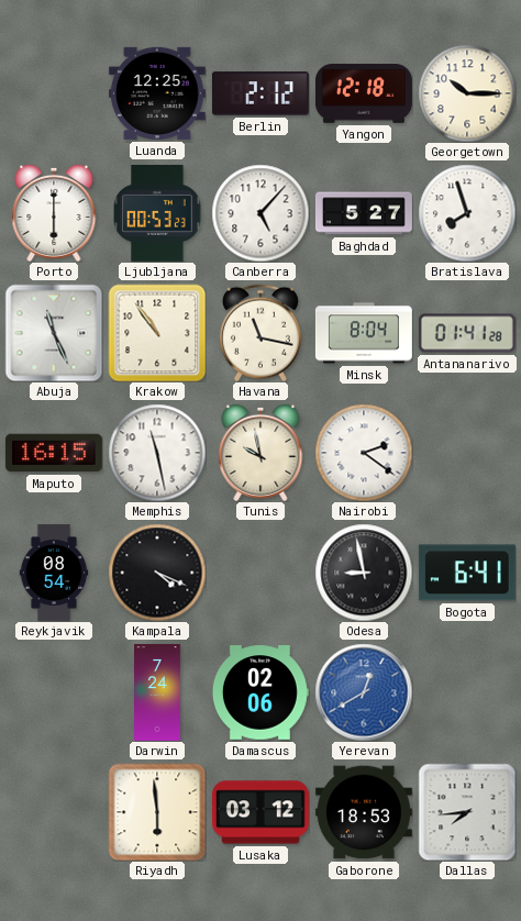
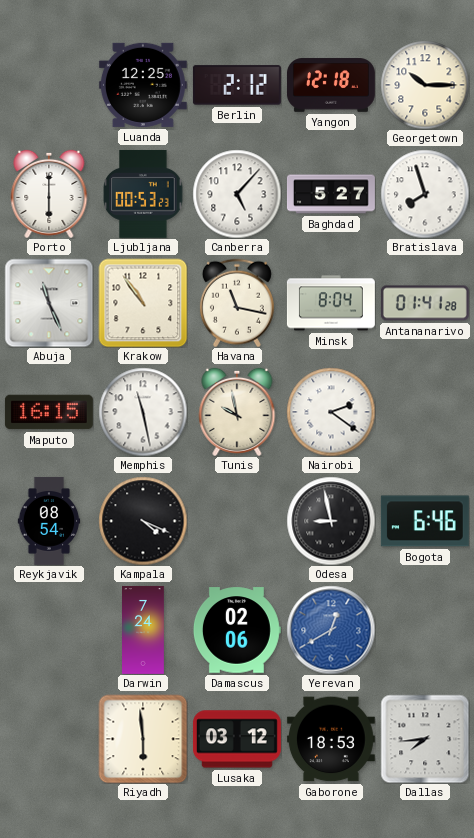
Bogota: 6:41 -> 6:46 (425, 521)
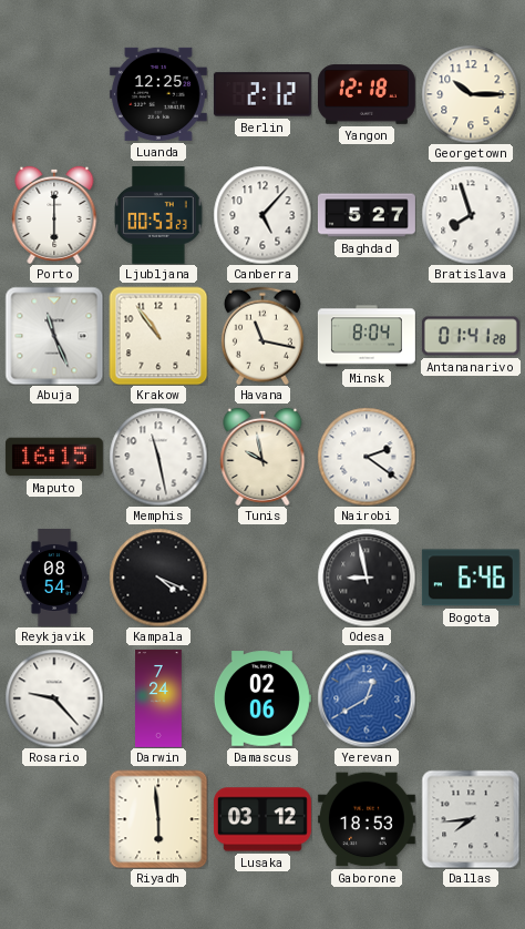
Rosario: none -> 9:23 (54, 698)
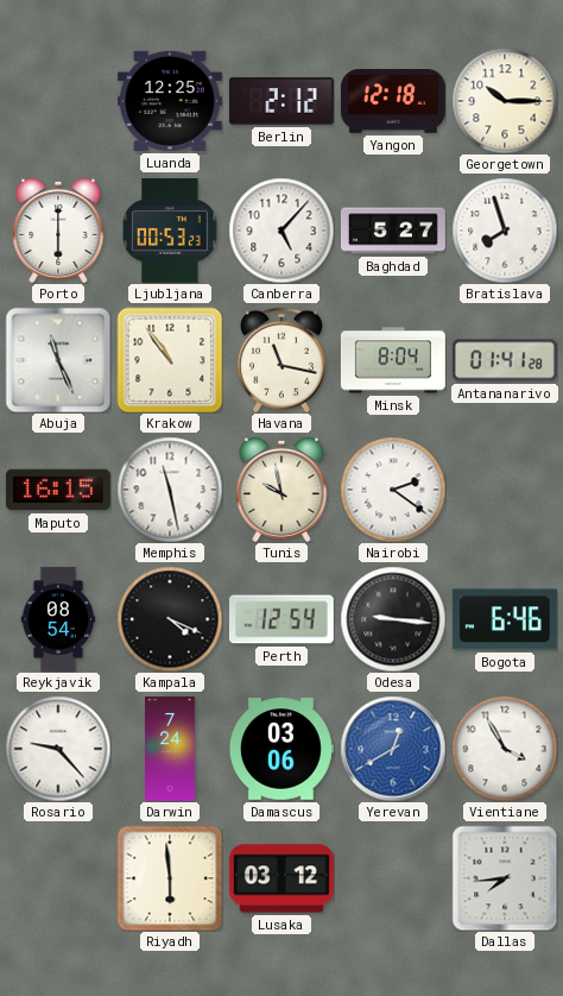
Perth: none -> 12:54 (281, 619)
Odesa: 8:58 -> 9:16 (393, 619)
Damascus: 02:06 -> 03:06 (281, 749)
Vientiane: none -> 3:55 (505, 749)
Gaborone: 18:53 -> none (367, 819)
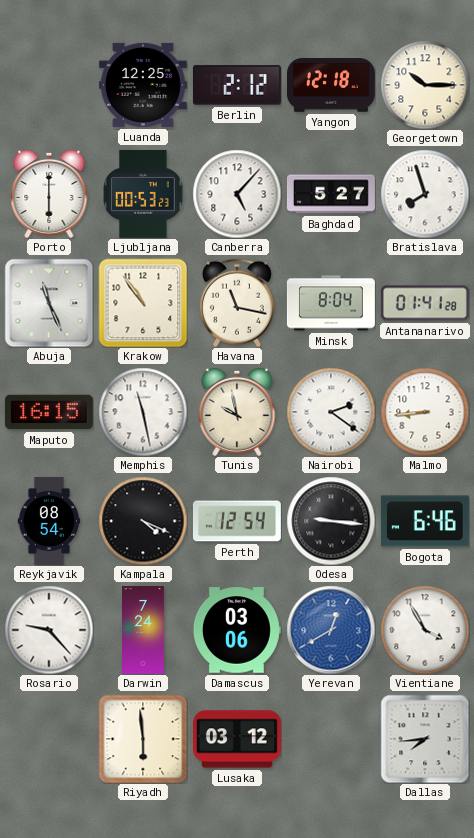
Malmo: none -> 8:44 (425, 412)
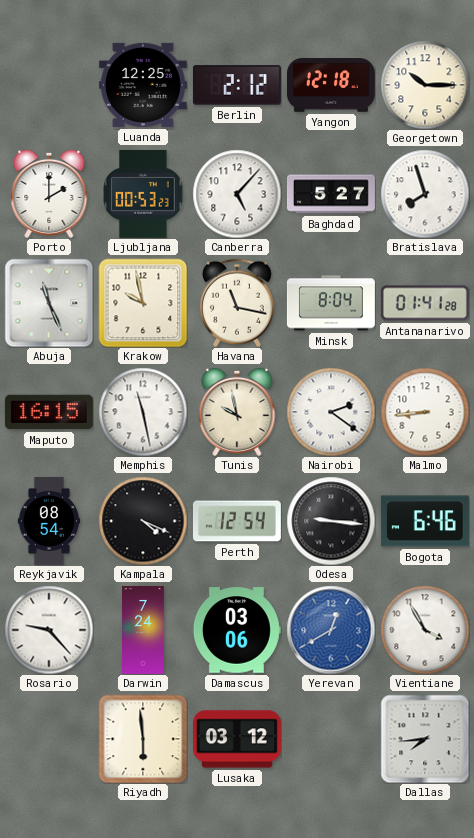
Porto: 6:00 -> 2:00 (49, 194)
Krakow: 10:54 -> 9:58 (143, 303)
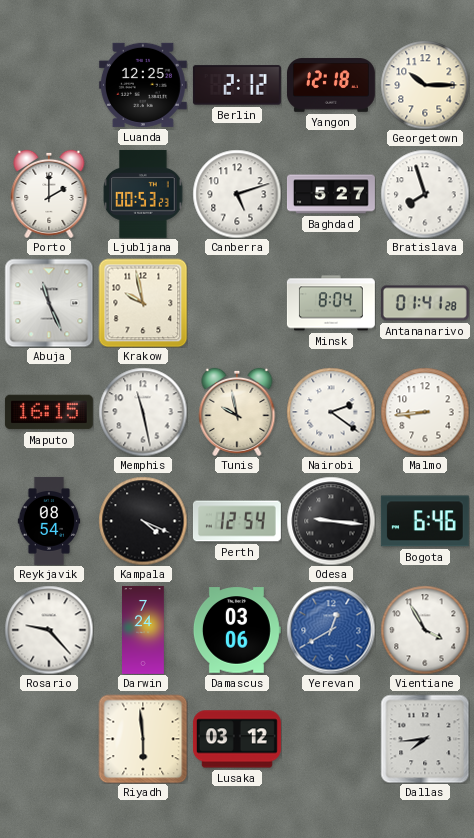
Canberra: 5:07 -> 5:12 (237, 194)
Havana: 11:17 -> none (237, 303)
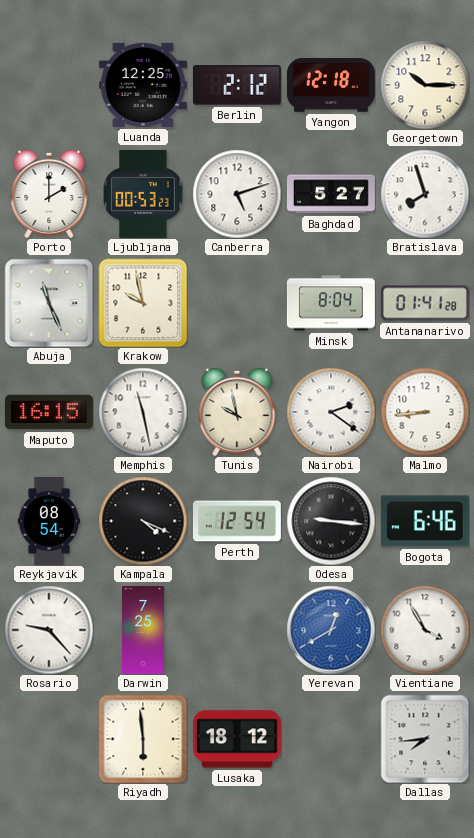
Darwin: 7:24 -> 7:25 (144, 630)
Damascus: 03:06 -> none (237, 630)
Lusaka: 03:12 -> 18:12 (237, 739)
